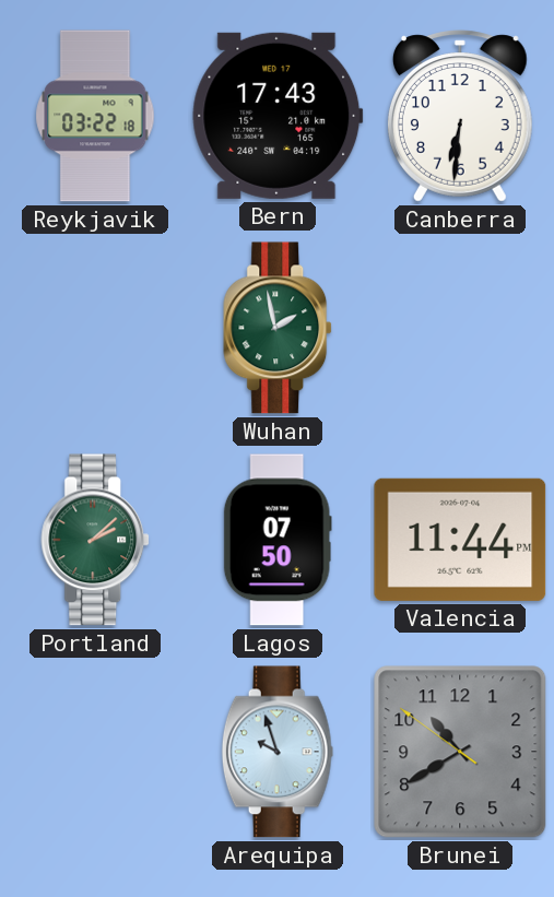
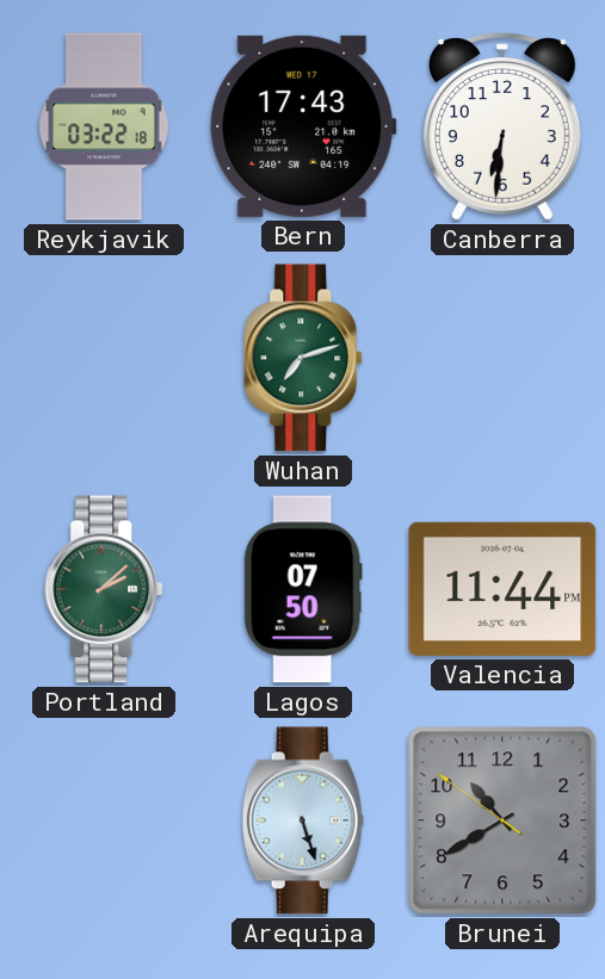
Wuhan: 1:58 -> 7:12 (304, 358)
Arequipa: 9:57 -> 5:27 (303, 820)
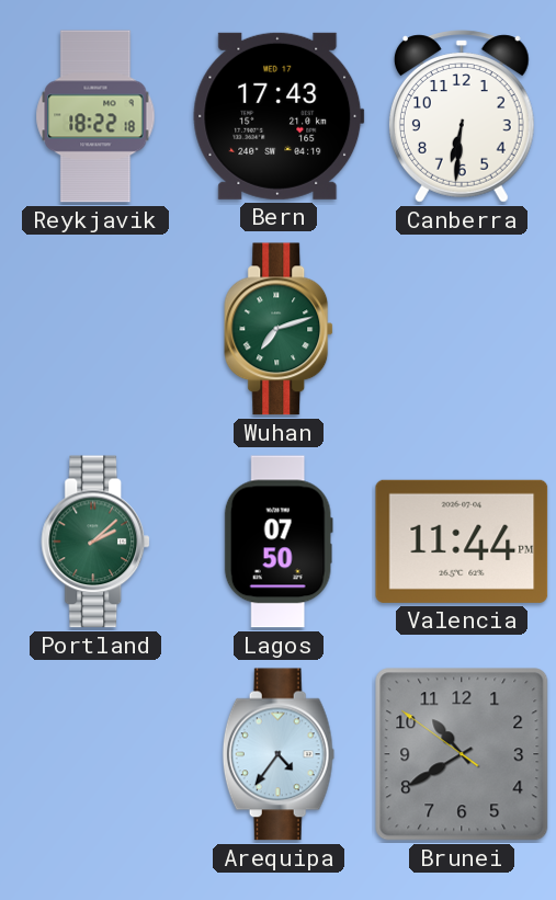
Reykjavik: 03:22 -> 18:22 (95, 116)
Arequipa: 5:27 -> 4:36 (279, 754)
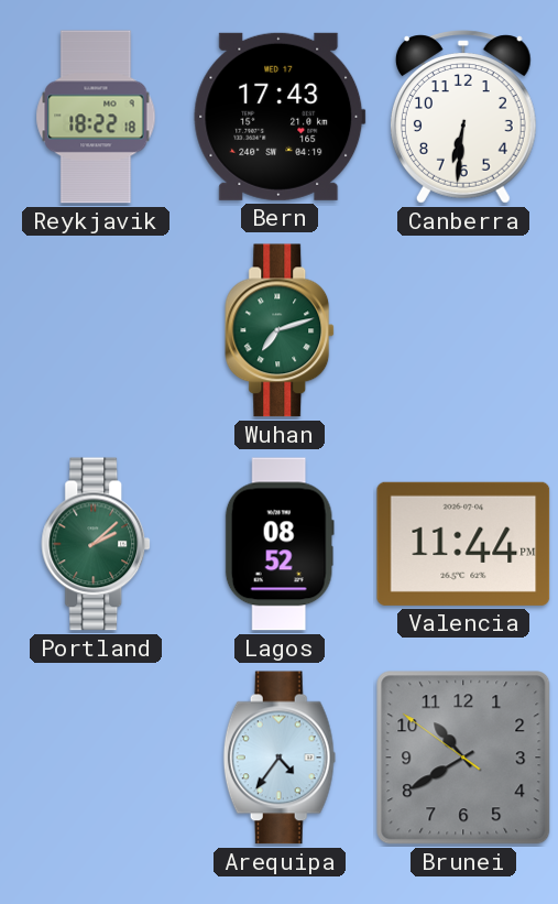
Lagos: 07:50 -> 08:52 (280, 544)
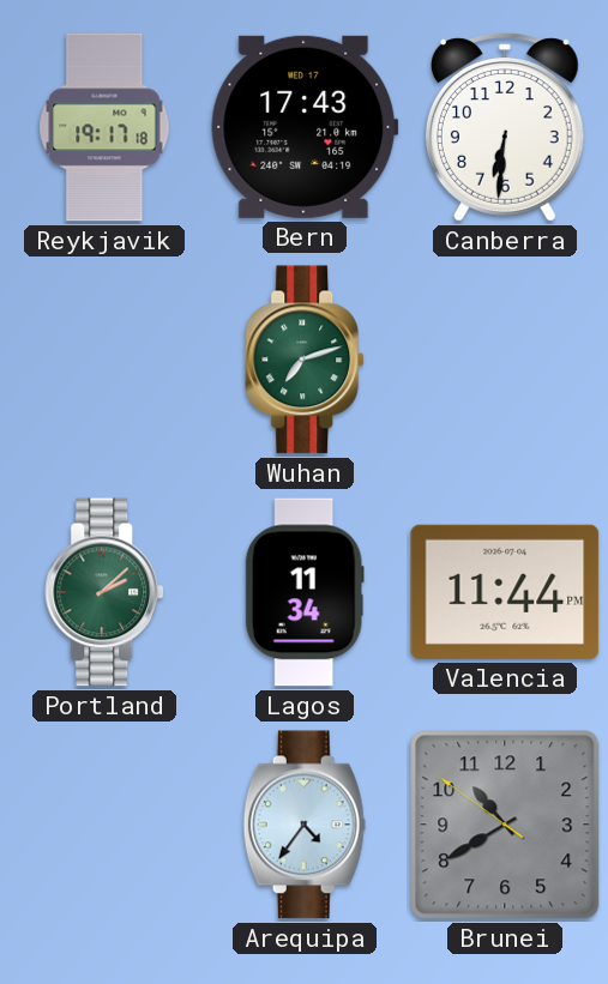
Reykjavik: 18:22 -> 19:17 (104, 127)
Lagos: 08:52 -> 11:34 (305, 592)
